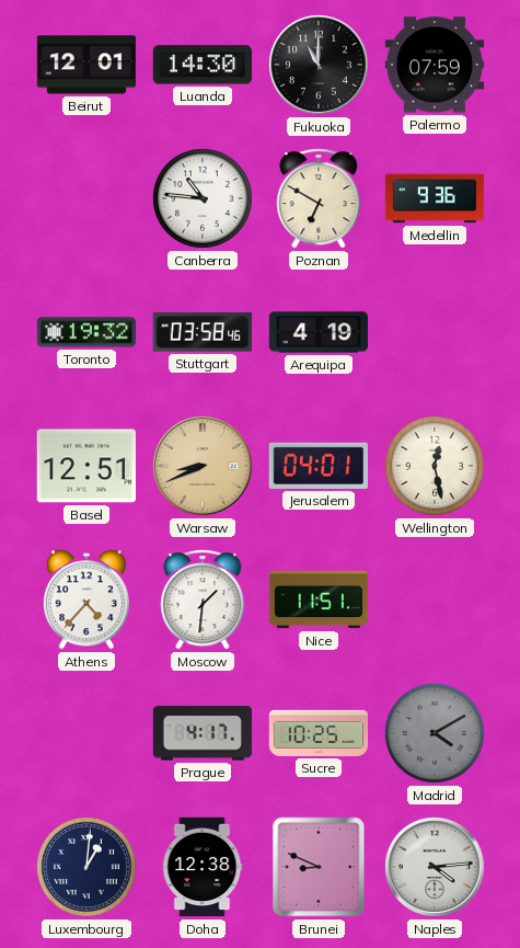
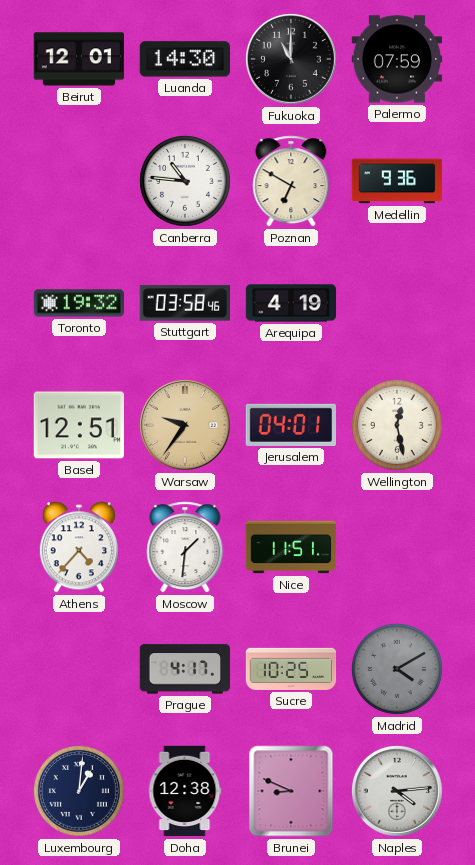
Warsaw: 8:41 -> 9:36 (185, 425)
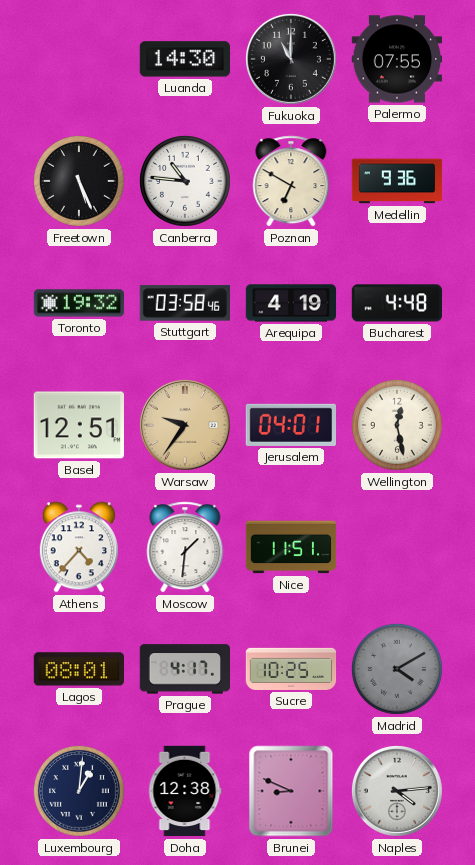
Beirut: 12:01 -> none (78, 59)
Palermo: 07:59 -> 07:55 (397, 59)
Freetown: none -> 5:26 (79, 181)
Bucharest: none -> 4:48 (396, 303)
Lagos: none -> 08:01 (78, 669)
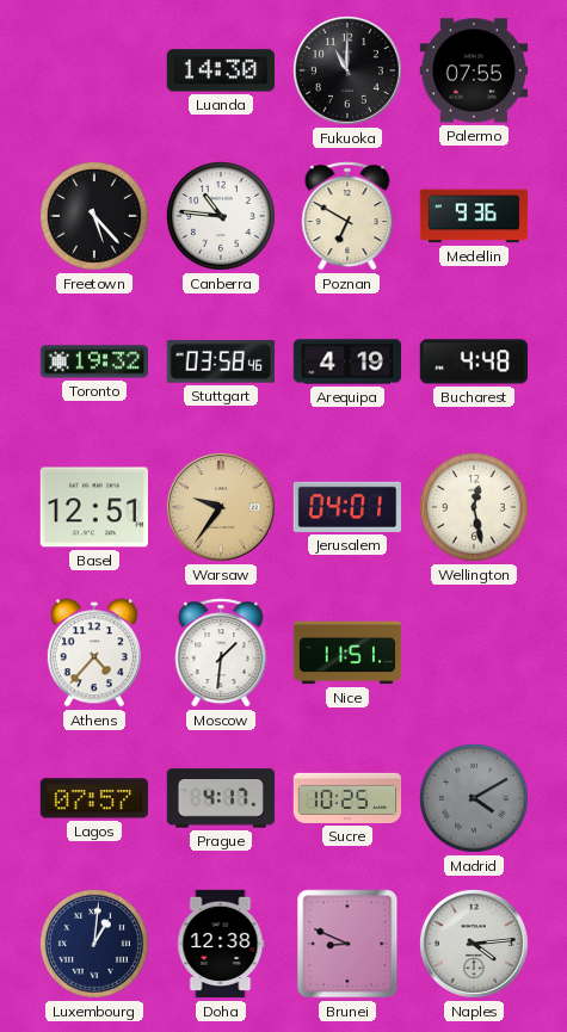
Freetown: 5:26 -> 5:23 (94, 216)
Lagos: 08:01 -> 07:57 (93, 798)
